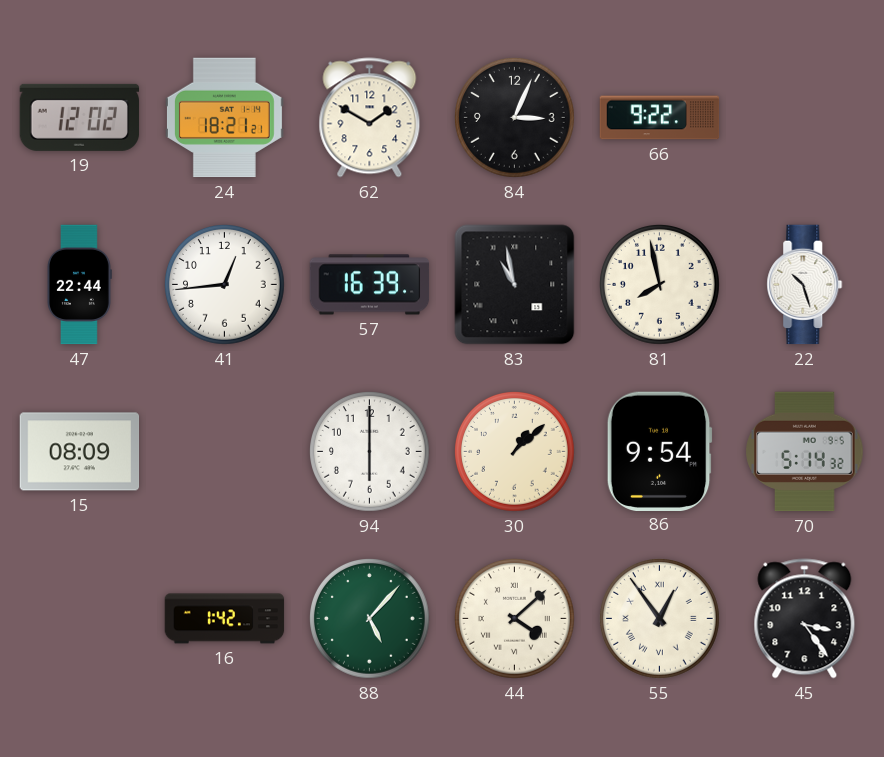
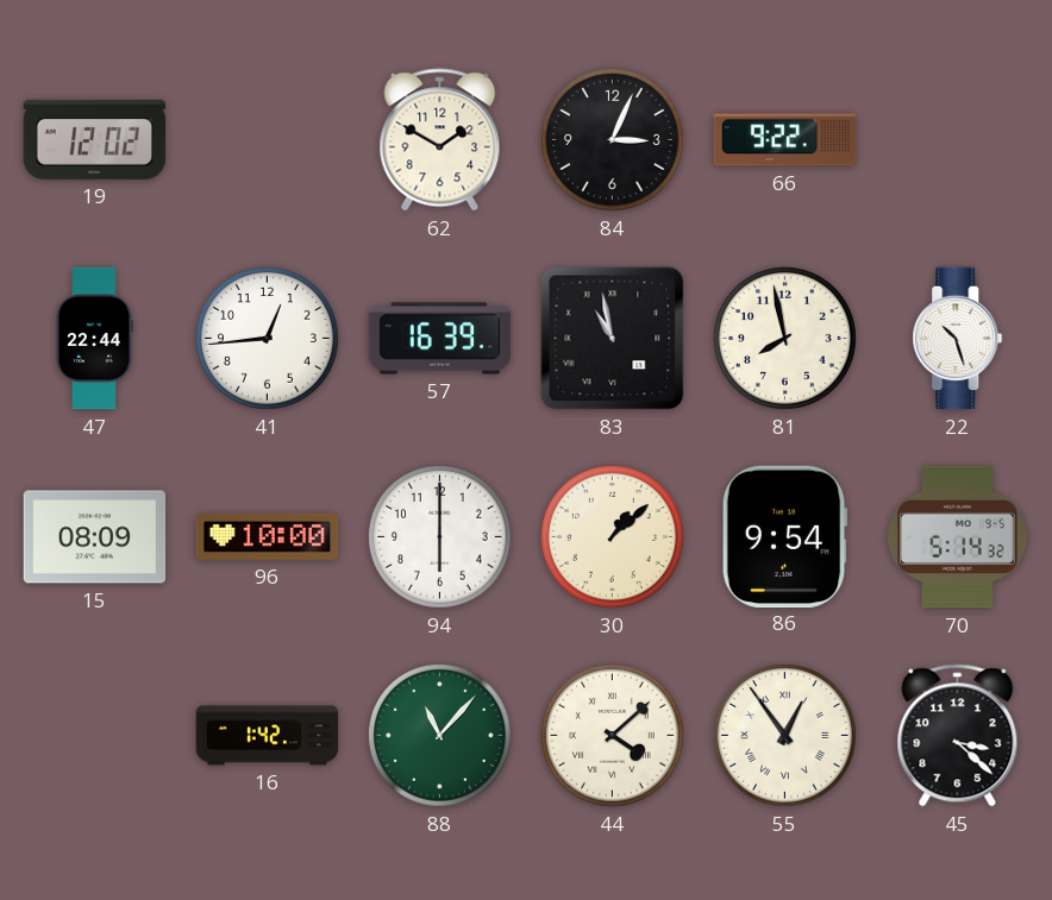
24: 18:21 -> none (224, 118)
96: none -> 10:00 (268, 536)
88: 5:07 -> 11:07 (440, 736)
45: 3:24 -> 3:22 (958, 736)
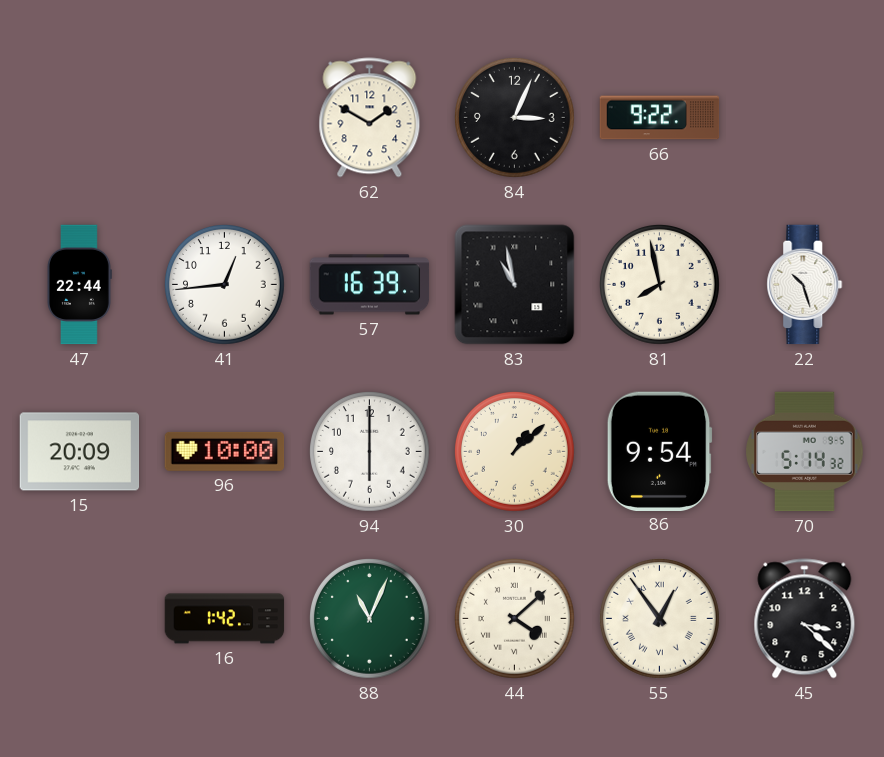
19: 12:02 -> none (95, 139)
15: 08:09 -> 20:09 (80, 452)
88: 11:07 -> 11:04 (370, 619)
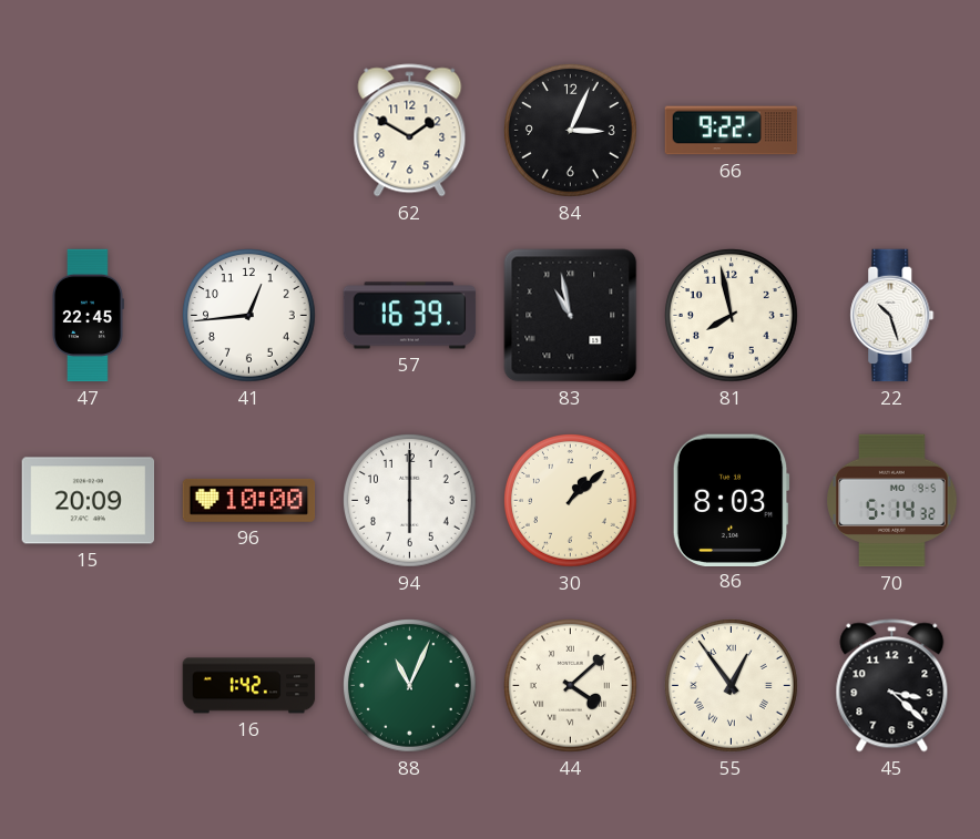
47: 22:44 -> 22:45 (89, 316)
86: 9:54 -> 8:03 (731, 500)
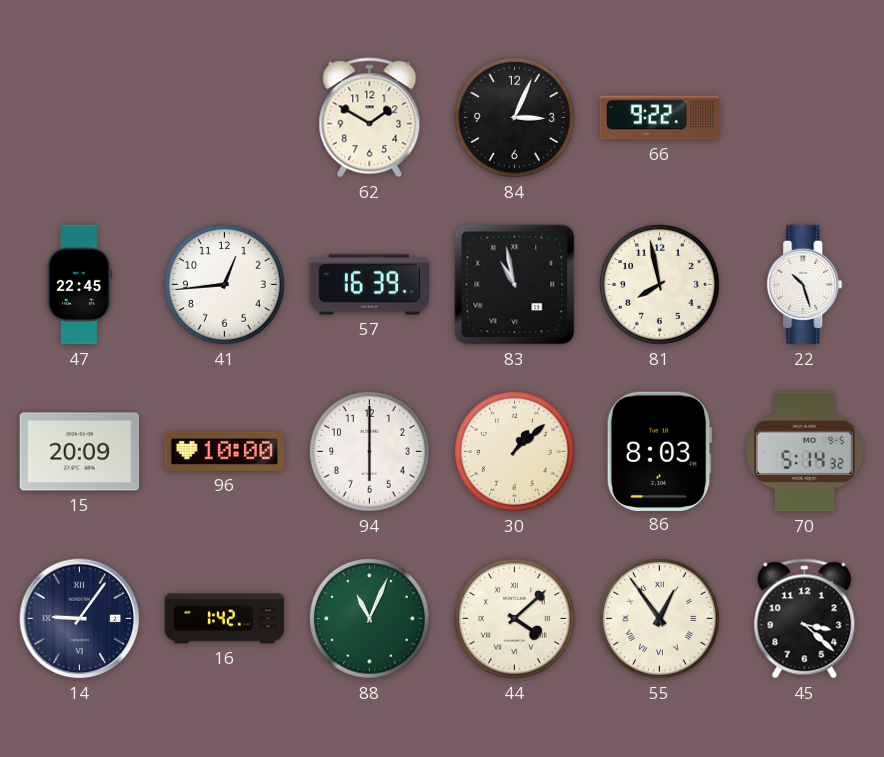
14: none -> 9:06 (80, 619)
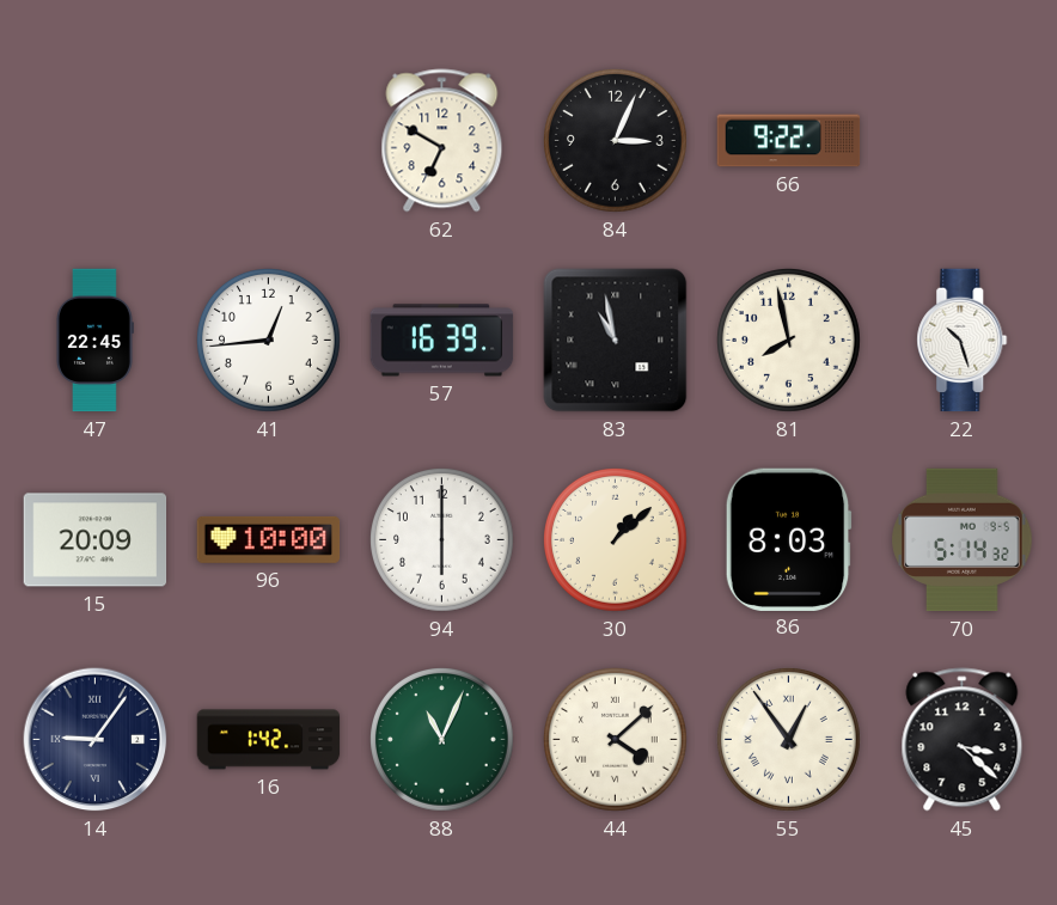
62: 1:50 -> 6:50 (442, 141)
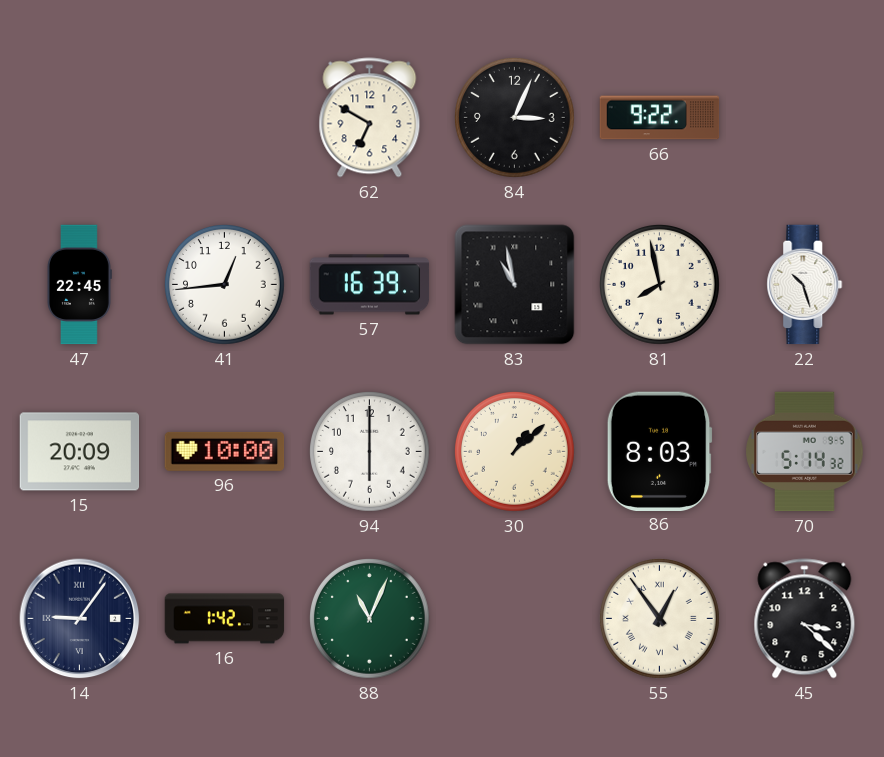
44: 4:08 -> none (616, 740)
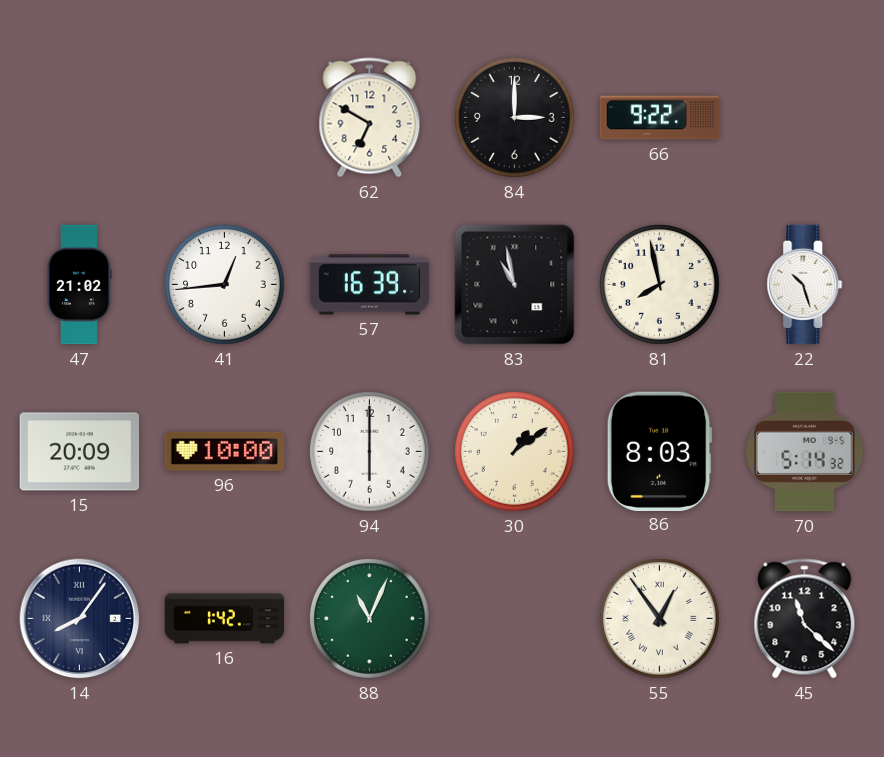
84: 3:04 -> 3:00 (515, 118)
47: 22:45 -> 21:02 (80, 285)
30: 1:08 -> 1:09 (515, 452)
14: 9:06 -> 8:06 (80, 619)
45: 3:22 -> 11:22 (805, 619)
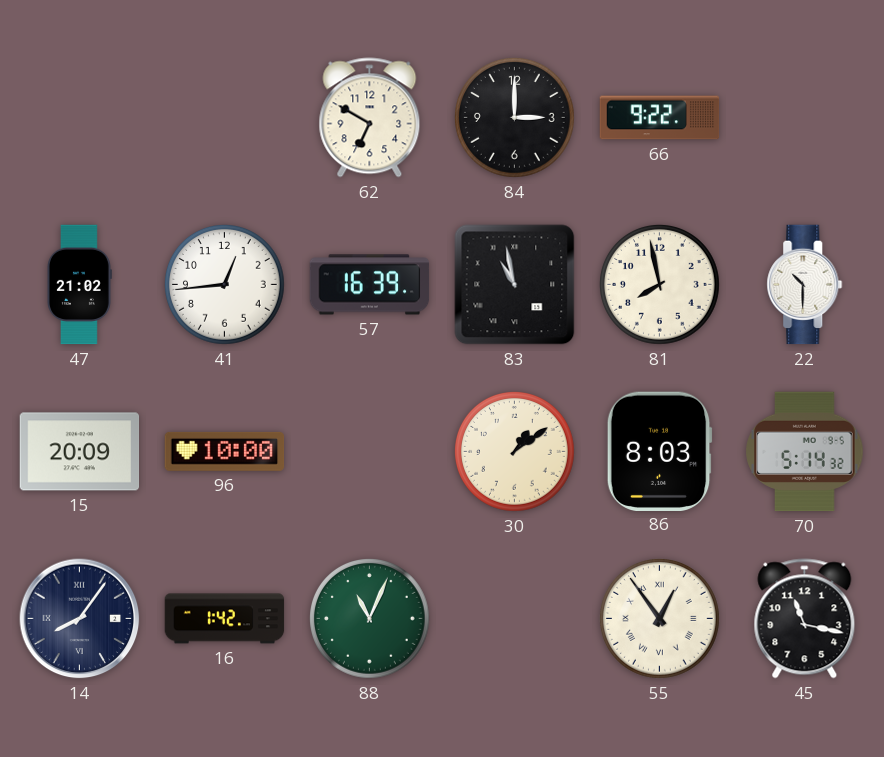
22: 10:27 -> 10:30 (805, 285)
94: 6:00 -> none (370, 452)
45: 11:22 -> 11:17 (805, 619)
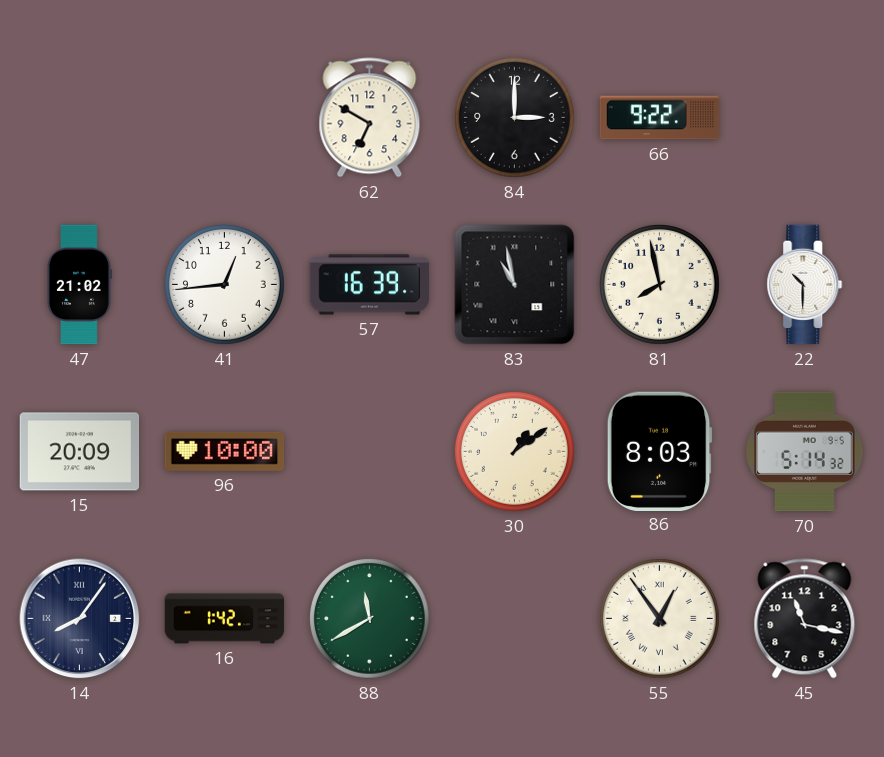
88: 11:04 -> 11:40 (370, 619)
